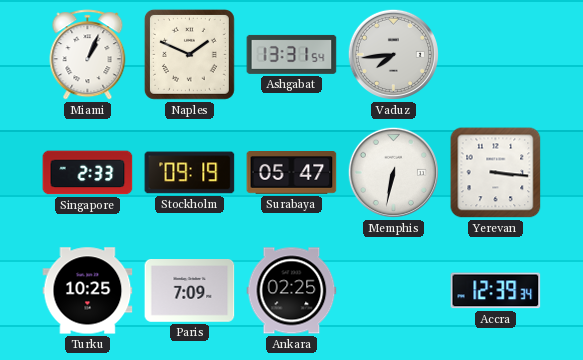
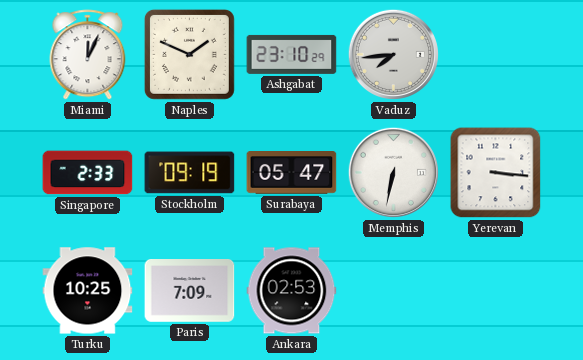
Miami: 1:04 -> 12:04 (88, 55)
Ashgabat: 13:31 -> 23:10 (292, 54)
Ankara: 02:25 -> 02:53 (292, 291)
Accra: 12:39 -> none (496, 291)
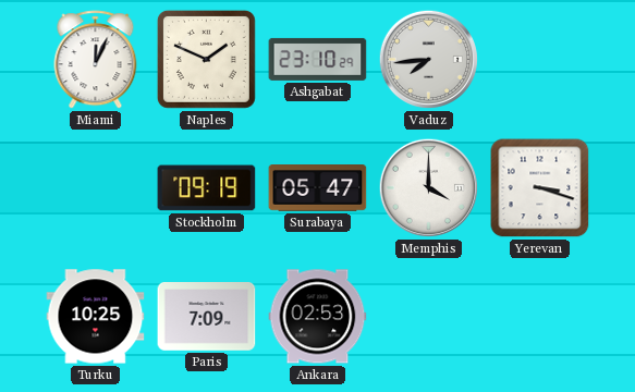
Singapore: 2:33 -> none (88, 173)
Memphis: 6:32 -> 4:00 (428, 187)
Yerevan: 3:16 -> 3:18 (540, 188)
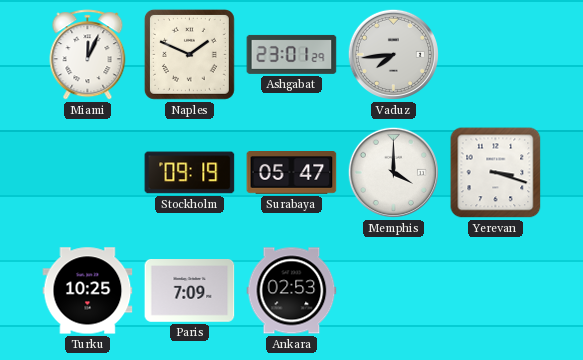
Ashgabat: 23:10 -> 23:01 (292, 54)
